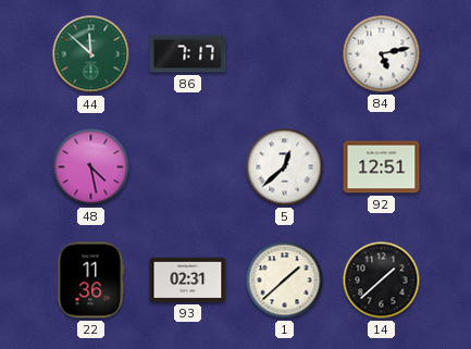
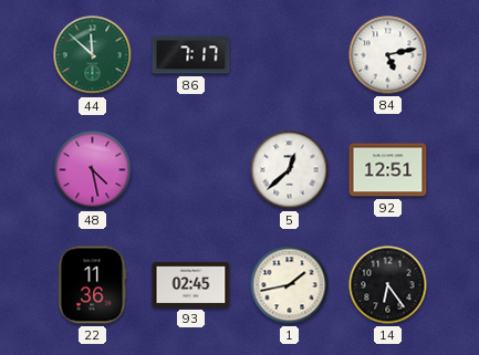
93: 02:31 -> 02:45 (191, 284)
1: 1:38 -> 1:43 (290, 285)
14: 1:38 -> 6:24 (388, 285)
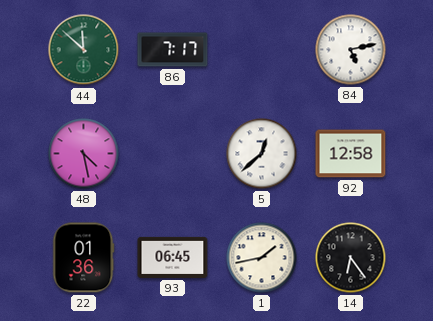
92: 12:51 -> 12:58 (351, 154)
22: 11:36 -> 01:36 (84, 258)
93: 02:45 -> 06:45 (173, 257)
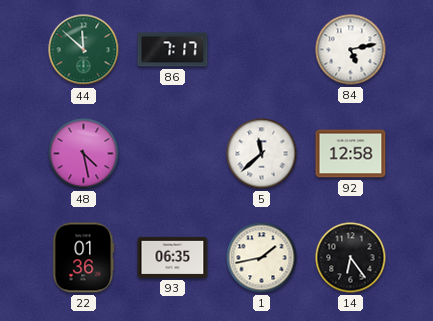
5: 12:38 -> 11:38 (262, 154)
93: 06:45 -> 06:35 (173, 257)
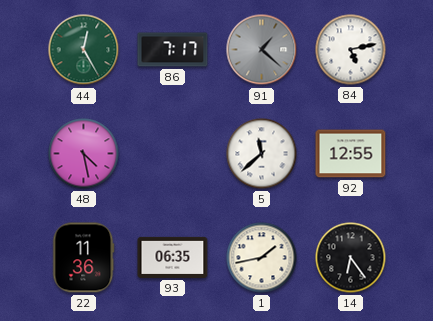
44: 11:52 -> 12:25 (84, 50)
91: none -> 1:22 (262, 50)
92: 12:58 -> 12:55 (351, 154)
22: 01:36 -> 11:36 (84, 258)
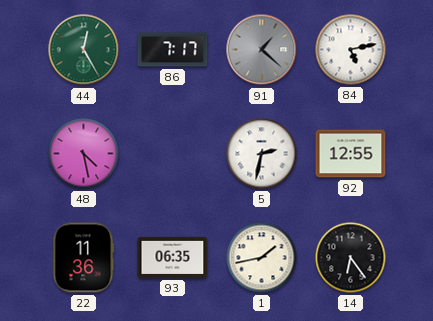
5: 11:38 -> 2:32 (262, 154)
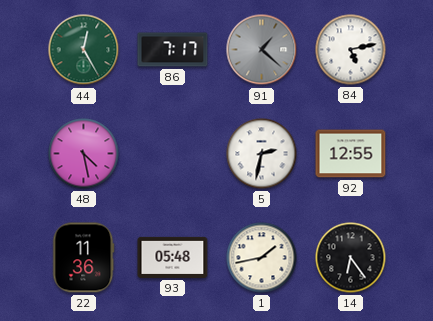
93: 06:35 -> 05:48 (173, 257)
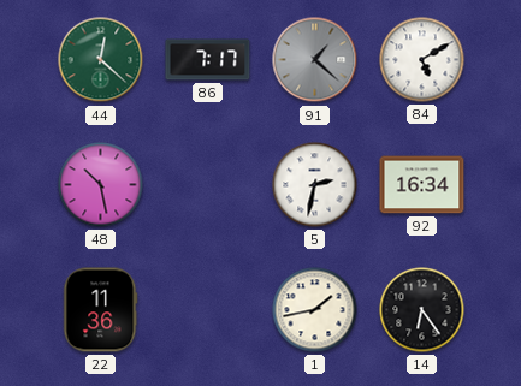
44: 12:25 -> 12:22 (101, 60)
84: 5:13 -> 5:10 (422, 60)
48: 4:28 -> 10:28 (101, 185)
92: 12:55 -> 16:34 (422, 185)
93: 05:48 -> none (173, 257)
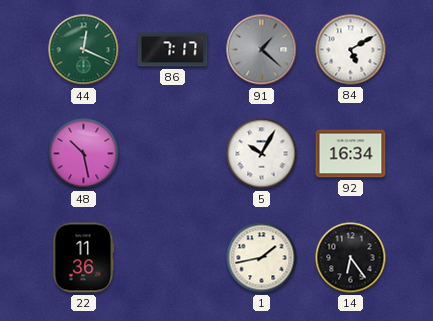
44: 12:22 -> 12:19 (84, 50)
5: 2:32 -> 10:05 (262, 154)
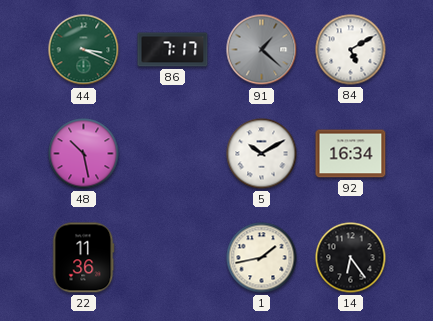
44: 12:19 -> 3:19 (84, 50)
5: 10:05 -> 10:10 (262, 154)
